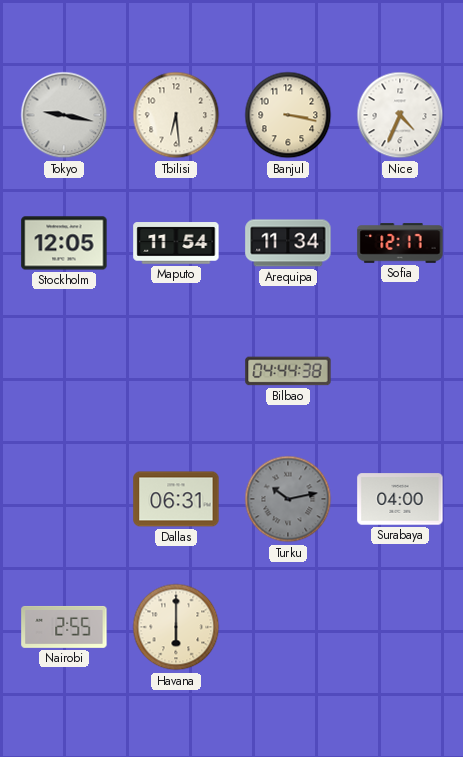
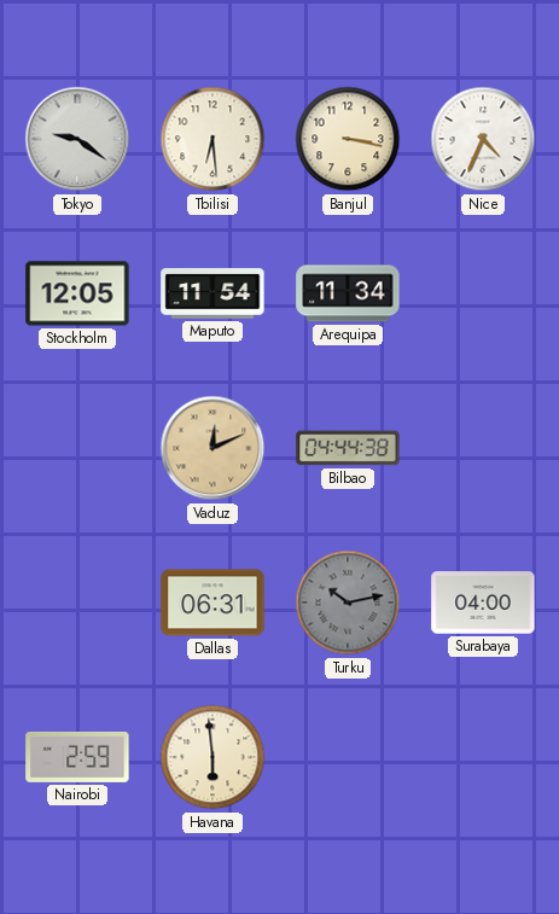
Tokyo: 9:17 -> 9:21 (77, 139)
Sofia: 12:17 -> none (400, 243)
Vaduz: none -> 12:11 (212, 448)
Nairobi: 2:55 -> 2:59 (77, 757)
Havana: 6:00 -> 5:59 (212, 757)
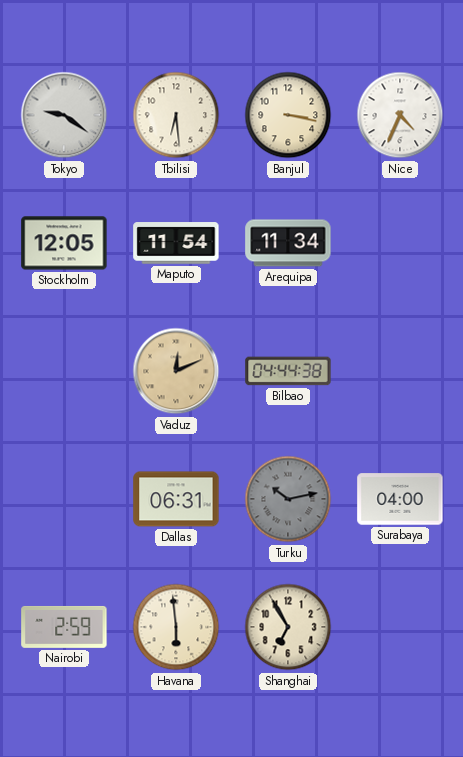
Shanghai: none -> 6:55 (288, 627)
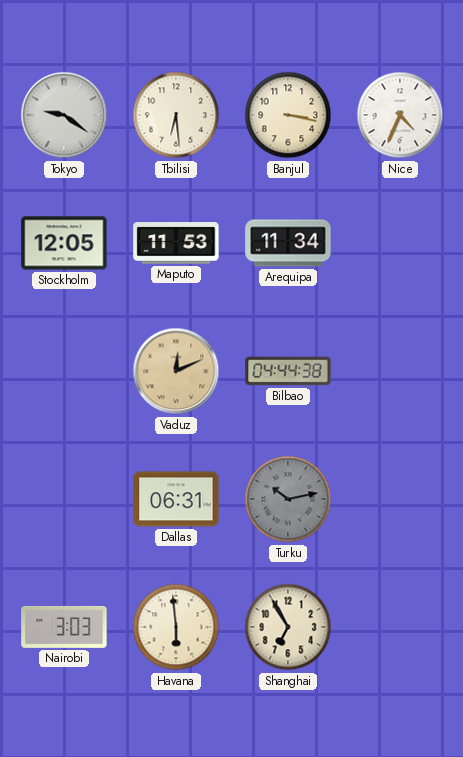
Maputo: 11:54 -> 11:53 (176, 243)
Surabaya: 04:00 -> none (400, 499)
Nairobi: 2:59 -> 3:03 (64, 627)
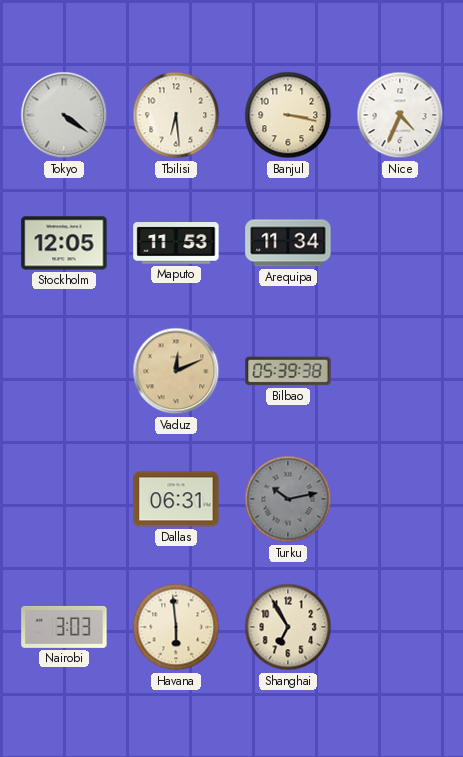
Tokyo: 9:21 -> 4:21 (64, 115)
Bilbao: 04:44 -> 05:39 (288, 371)
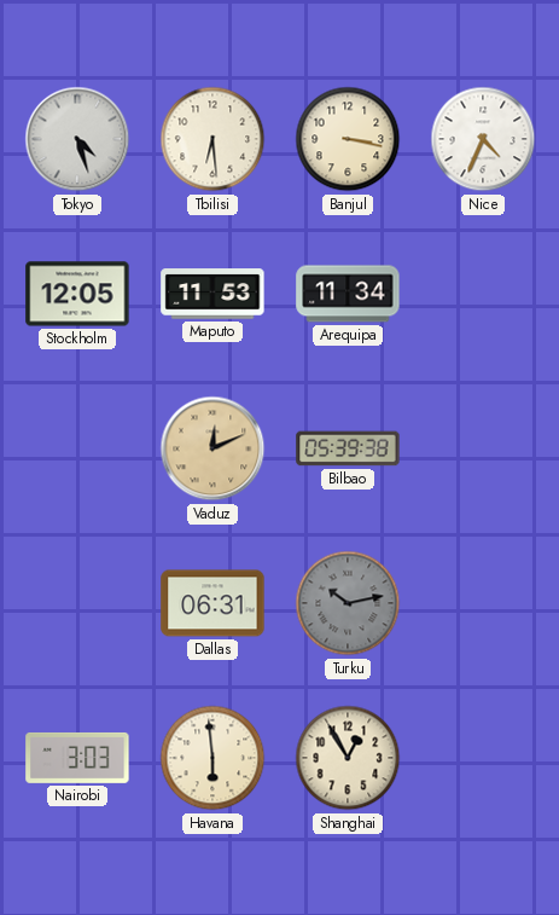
Tokyo: 4:21 -> 4:27 (77, 139)
Shanghai: 6:55 -> 12:55 (348, 758)
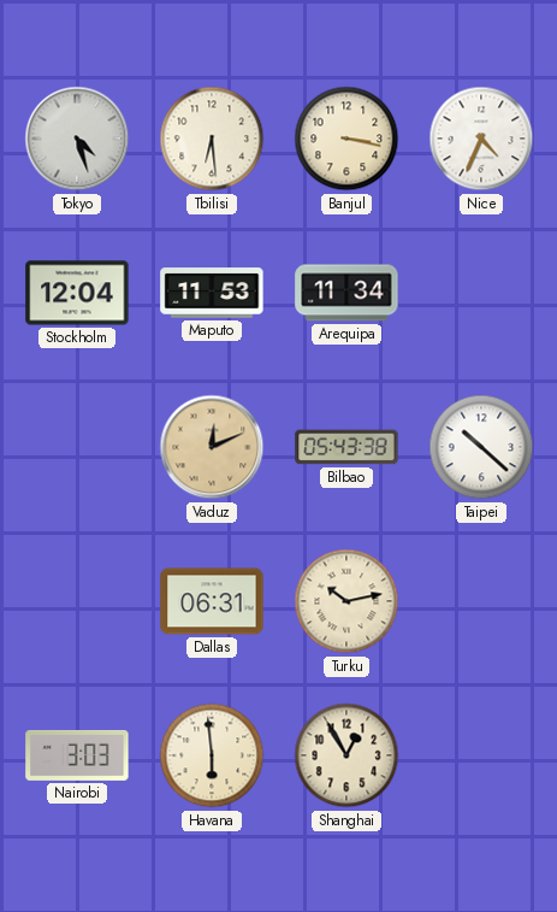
Stockholm: 12:05 -> 12:04 (77, 293)
Bilbao: 05:39 -> 05:43 (346, 447)
Taipei: none -> 10:22 (481, 447)
Turku dial: grey -> cream (346, 601)
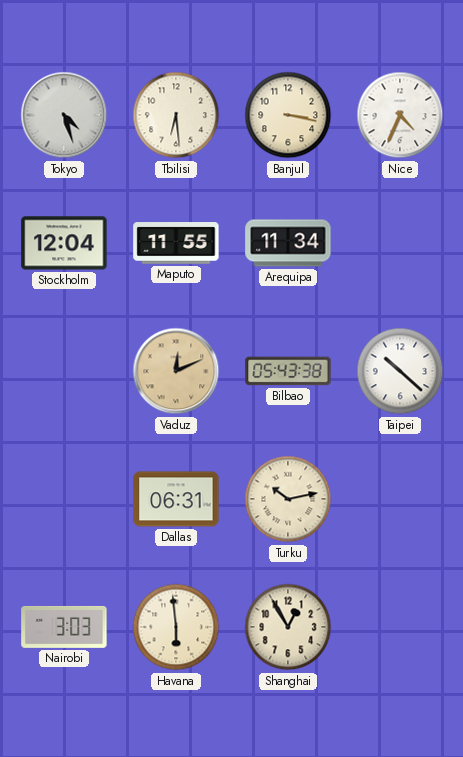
Maputo: 11:53 -> 11:55 (176, 243)
